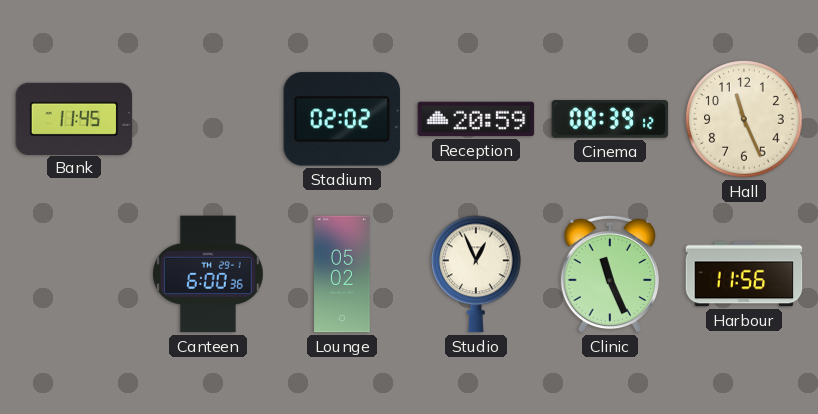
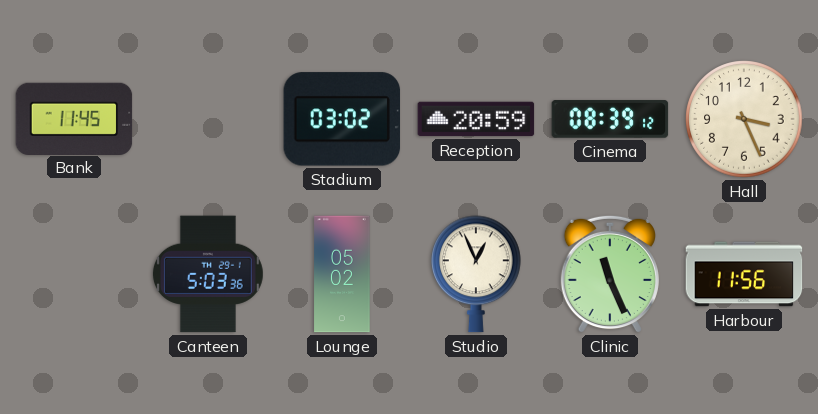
Stadium: 02:02 -> 03:02 (342, 119)
Hall: 11:26 -> 3:26 (744, 119)
Canteen: 6:00 -> 5:03 (208, 274)
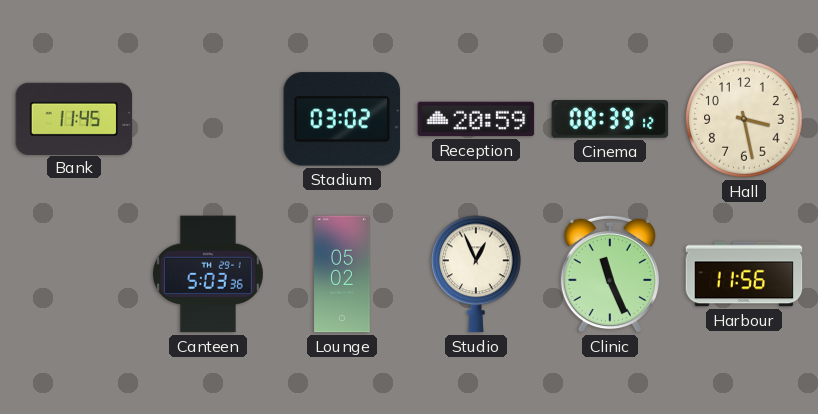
Hall: 3:26 -> 3:28 (744, 119)
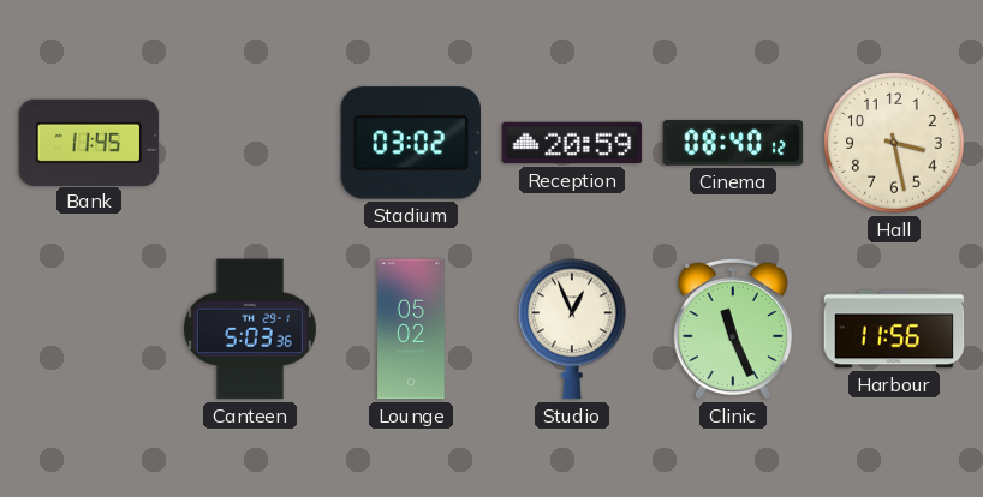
Cinema: 08:39 -> 08:40 (733, 143)
